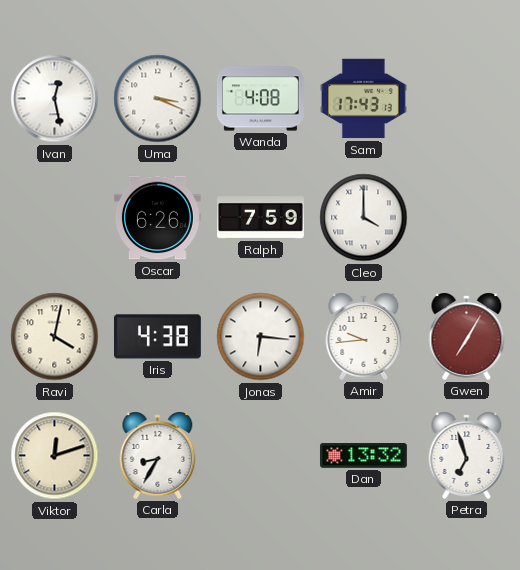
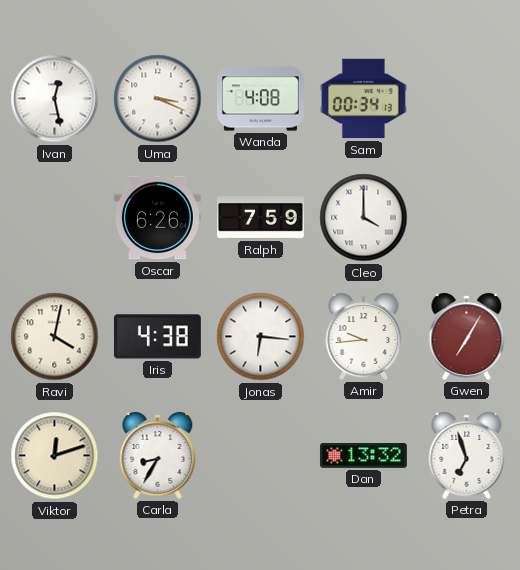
Sam: 17:43 -> 00:34 (363, 99)
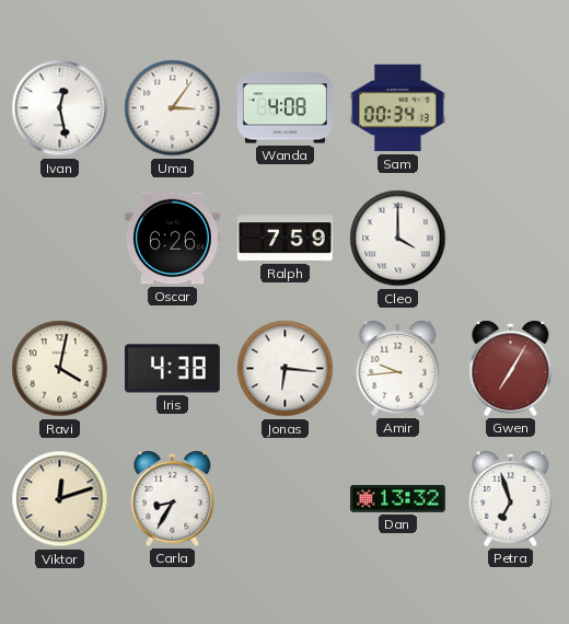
Uma: 3:19 -> 3:06 (173, 108)
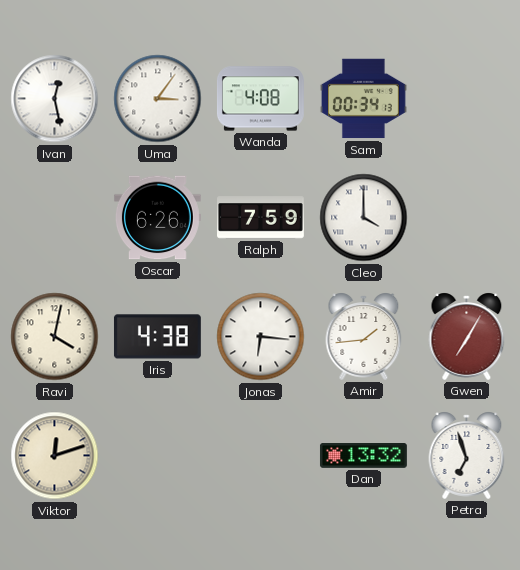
Amir: 9:44 -> 1:44 (364, 336)
Carla: 8:35 -> none (173, 498)
